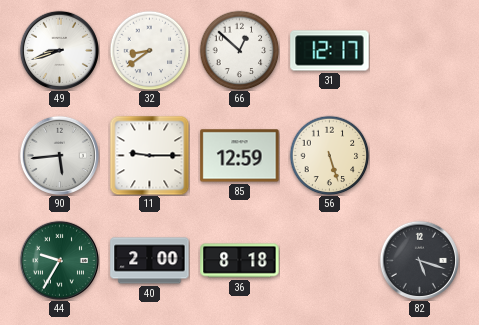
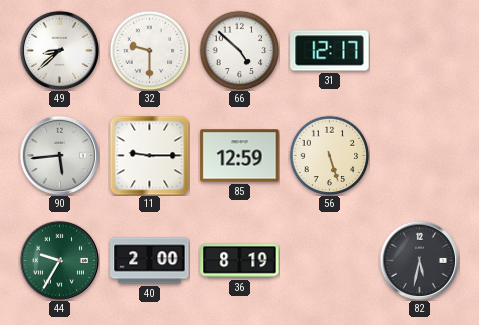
49: 8:42 -> 8:38 (59, 50)
32: 8:39 -> 9:30 (149, 50)
66: 12:52 -> 4:52 (239, 50)
36: 8:18 -> 8:19 (240, 261)
82: 5:18 -> 5:32 (419, 260)
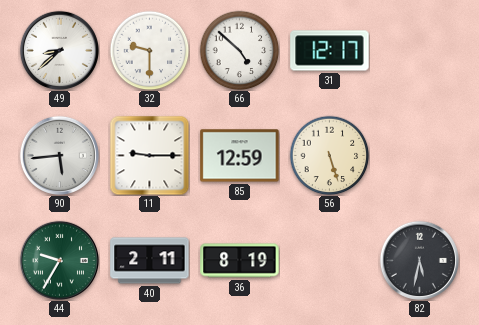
40: 2:00 -> 2:11 (150, 261)
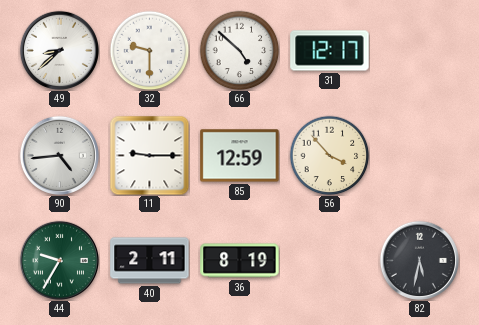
90: 5:44 -> 4:44 (59, 155)
56: 5:27 -> 3:53 (329, 155)
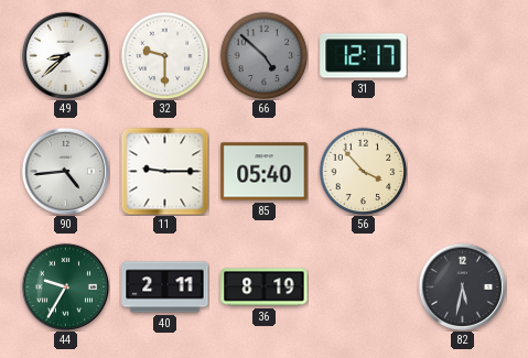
66 dial: white -> grey (263, 55)
85: 12:59 -> 05:40 (265, 172)
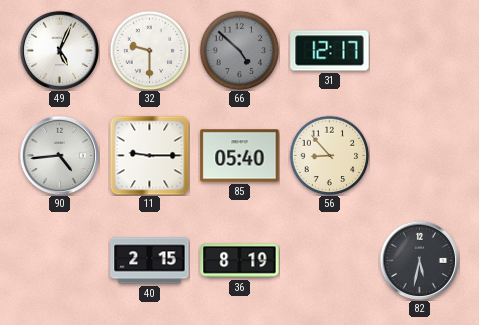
49: 8:38 -> 5:04 (59, 50)
56: 3:53 -> 8:53 (329, 155)
44: 9:35 -> none (65, 286)
40: 2:11 -> 2:15 (150, 261)
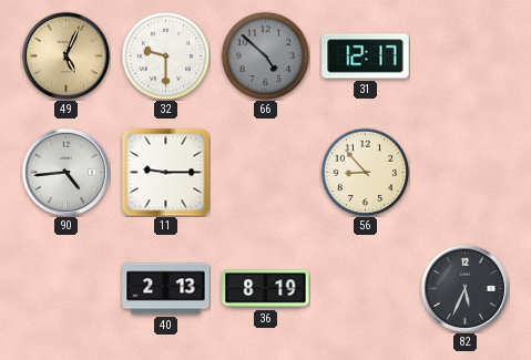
49 dial: white -> champagne (65, 55)
85: 05:40 -> none (240, 156)
40: 2:15 -> 2:13 (166, 289)
82: 5:32 -> 5:34 (464, 288)
